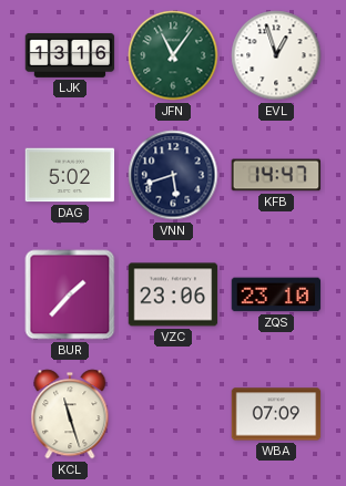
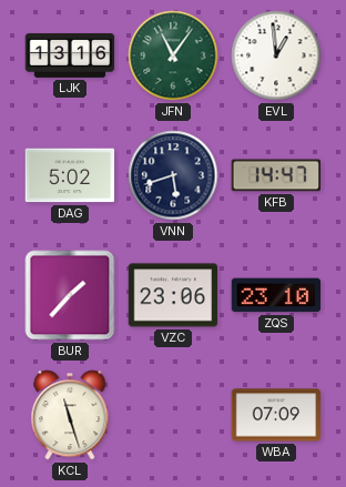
EVL: 12:57 -> 12:59 (276, 55)
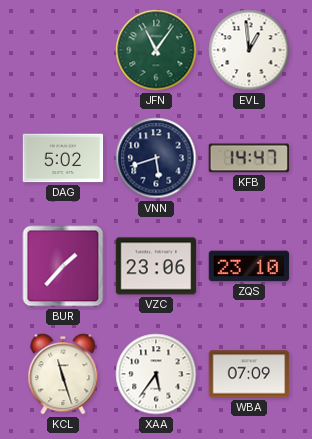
LJK: 13:16 -> none (70, 55)
XAA: none -> 5:36 (156, 374)
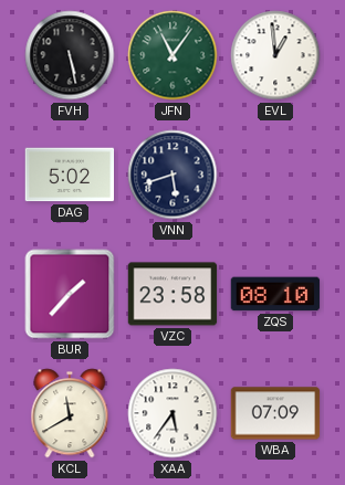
FVH: none -> 5:28 (70, 55)
KFB: 14:47 -> none (249, 158)
VZC: 23:06 -> 23:58 (172, 294)
ZQS: 23:10 -> 08:10 (275, 294)
KCL: 11:27 -> 11:40 (70, 413)
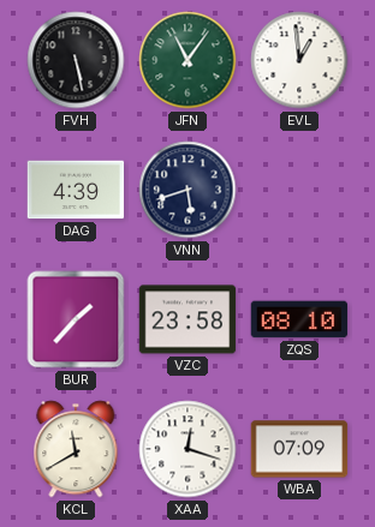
DAG: 5:02 -> 4:39 (76, 190)
XAA: 5:36 -> 12:18 (187, 449)
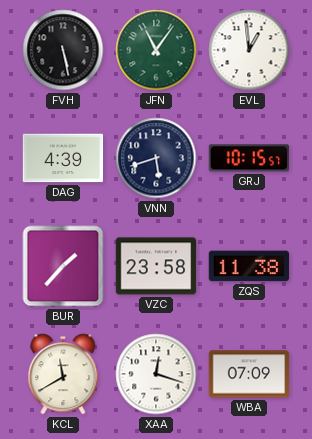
GRJ: none -> 10:15 (249, 158)
ZQS: 08:10 -> 11:38 (249, 266)
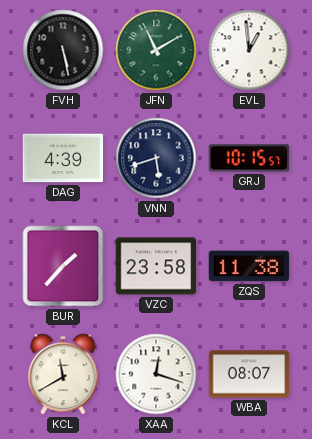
JFN: 11:06 -> 11:10 (156, 50)
WBA: 07:09 -> 08:07 (249, 374)
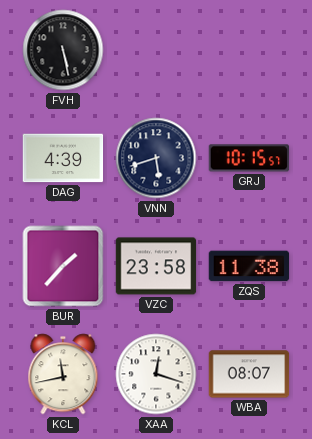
JFN: 11:10 -> none (156, 50)
EVL: 12:59 -> none (249, 50)
KCL: 11:40 -> 11:43 (63, 374)
